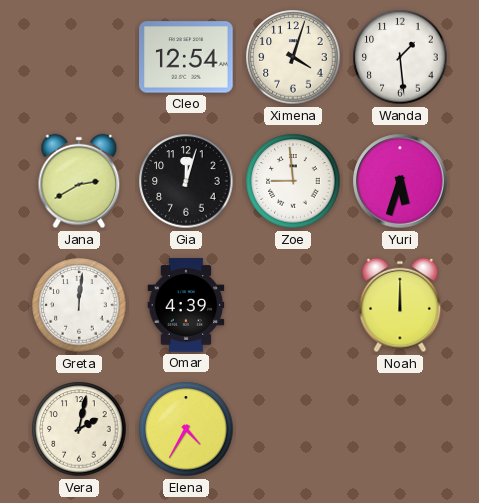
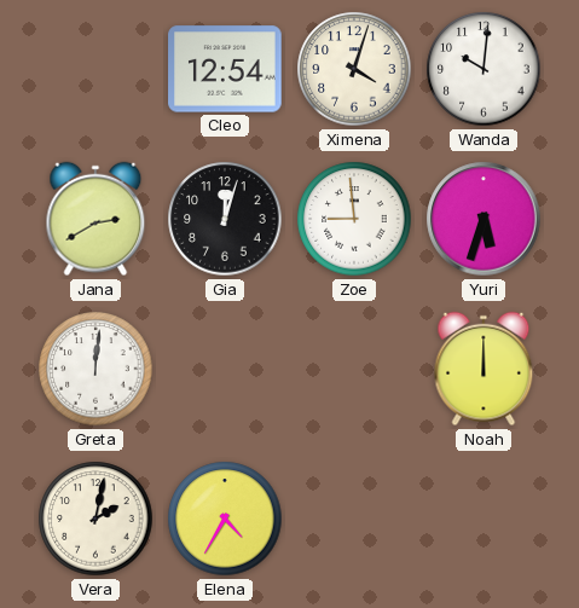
Wanda: 1:29 -> 10:01 (484, 69)
Omar: 4:39 -> none (186, 305)
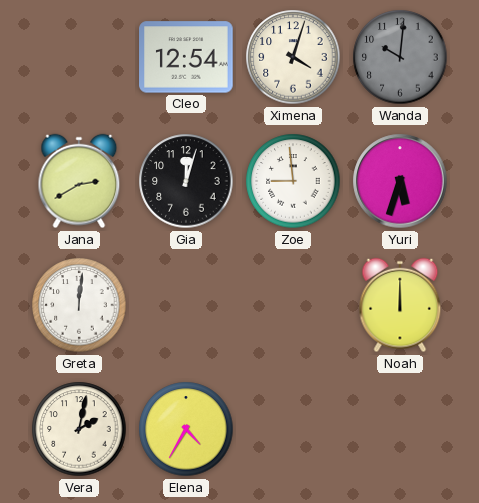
Wanda dial: white -> grey (400, 57)
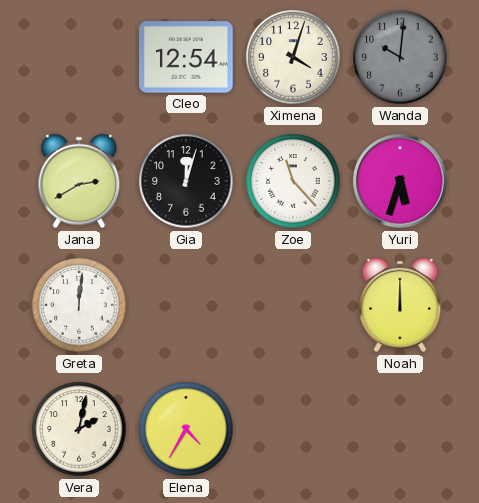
Zoe: 8:59 -> 11:23 (293, 181)
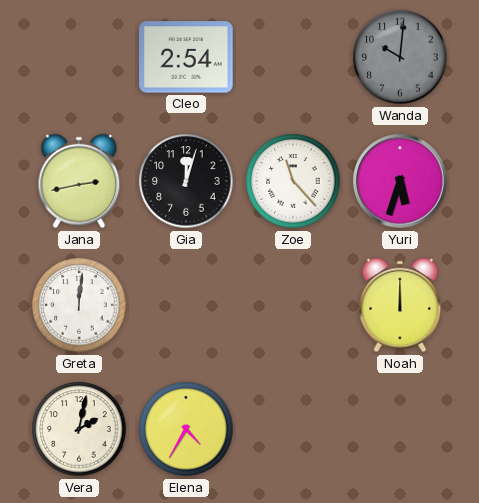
Cleo: 12:54 -> 2:54 (186, 57)
Ximena: 4:03 -> none (293, 57)
Jana: 2:40 -> 2:43 (79, 181)
